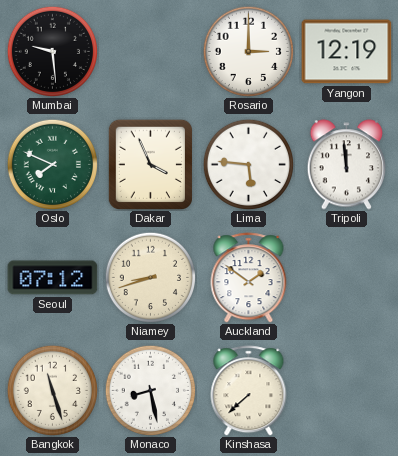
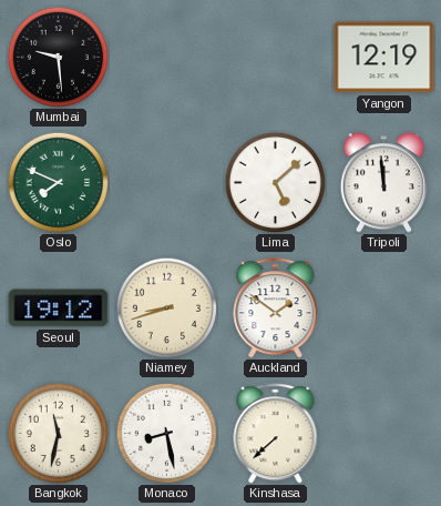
Rosario: 3:00 -> none (248, 51)
Dakar: 3:56 -> none (150, 164)
Lima: 5:46 -> 5:08 (275, 182)
Seoul: 07:12 -> 19:12 (59, 308)
Bangkok: 11:27 -> 11:32 (58, 433)
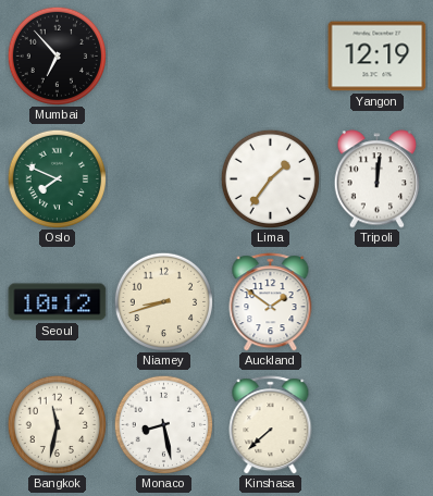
Mumbai: 9:29 -> 6:53 (57, 55)
Lima: 5:08 -> 1:36 (270, 178)
Tripoli: 11:59 -> 12:01 (376, 179)
Seoul: 19:12 -> 10:12 (58, 302)
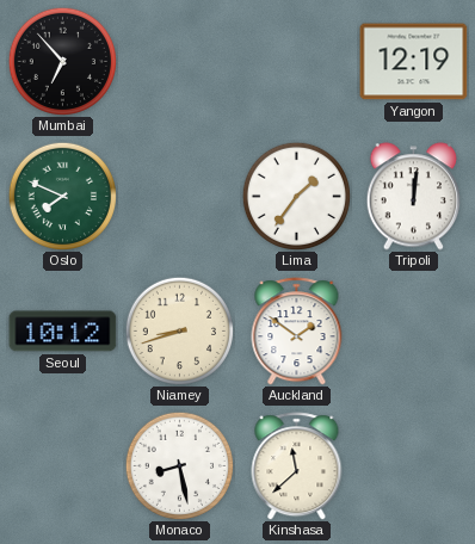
Bangkok: 11:32 -> none (57, 424)
Kinshasa: 7:38 -> 11:38 (297, 466)
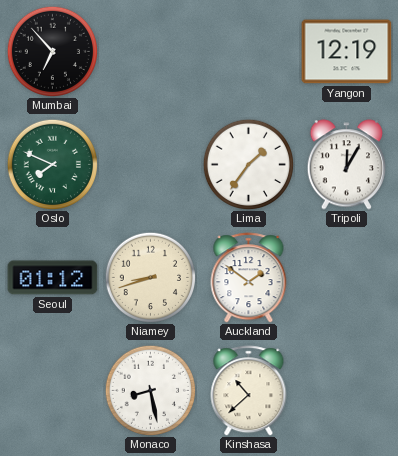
Tripoli: 12:01 -> 12:05 (346, 165)
Seoul: 10:12 -> 01:12 (53, 278)
Kinshasa: 11:38 -> 10:38 (249, 391)
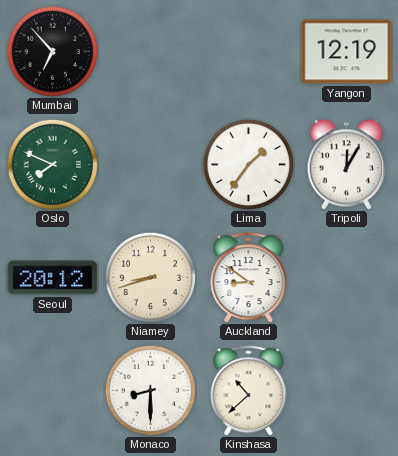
Seoul: 01:12 -> 20:12 (53, 278)
Auckland: 1:51 -> 8:51 (249, 278)
Monaco: 8:28 -> 8:30 (150, 390)
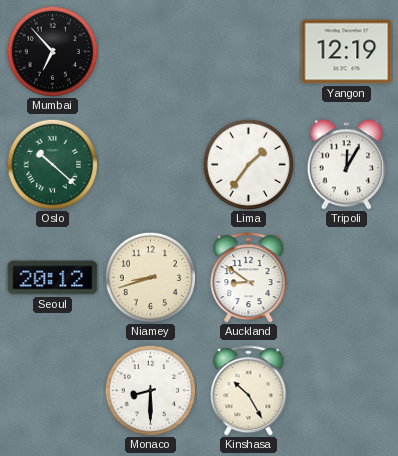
Oslo: 7:49 -> 10:22 (52, 164)
Kinshasa: 10:38 -> 10:25 (249, 391)
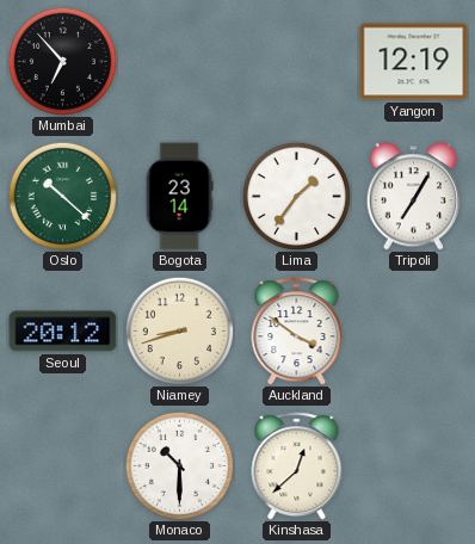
Bogota: none -> 23:14 (179, 197)
Tripoli: 12:05 -> 7:05 (413, 197)
Auckland: 8:51 -> 3:51 (297, 332)
Monaco: 8:30 -> 10:30 (179, 465)
Kinshasa: 10:25 -> 12:38 (297, 466)
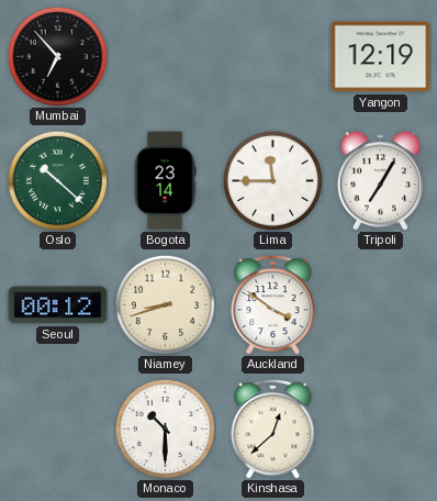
Lima: 1:36 -> 11:45 (272, 180)
Seoul: 20:12 -> 00:12 (58, 305)
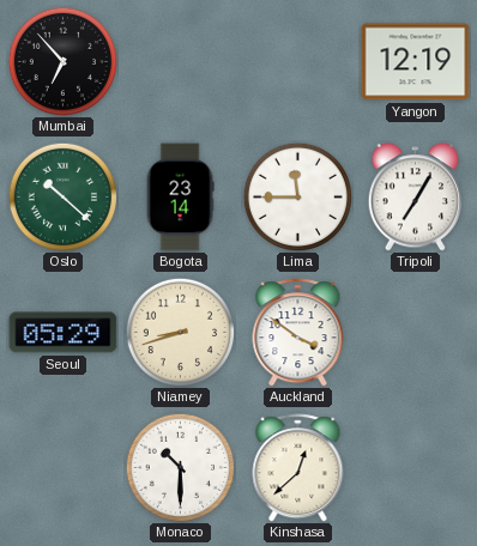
Seoul: 00:12 -> 05:29 (64, 333)
